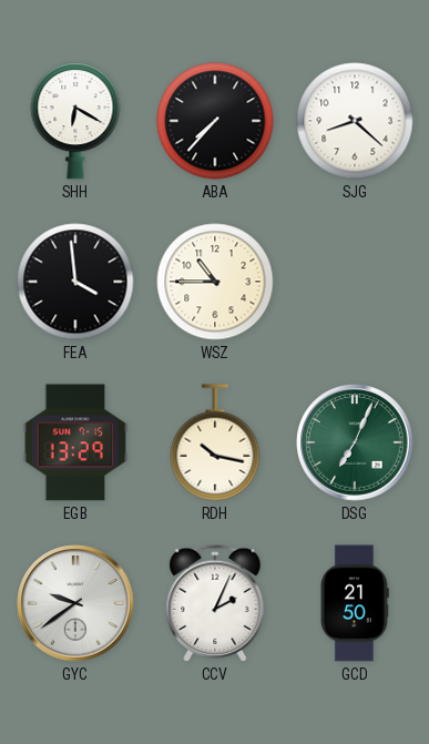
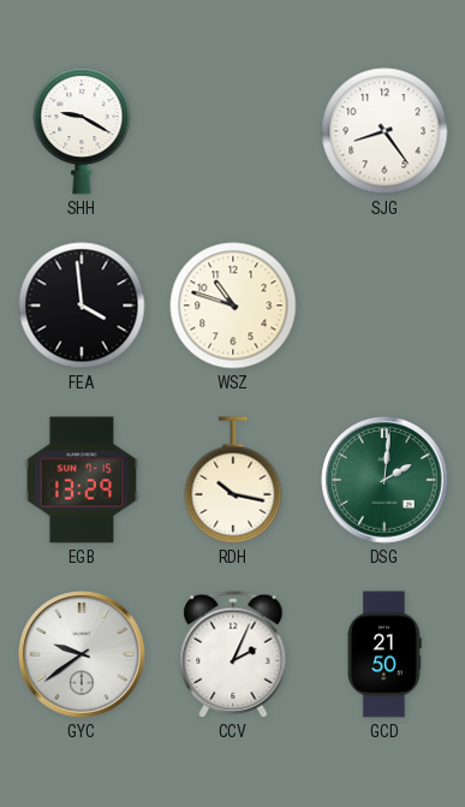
SHH: 6:20 -> 9:20 (82, 132)
ABA: 7:37 -> none (215, 121)
SJG: 8:22 -> 8:24 (384, 131)
WSZ: 10:45 -> 10:48 (233, 305)
DSG: 7:04 -> 2:01 (384, 480)
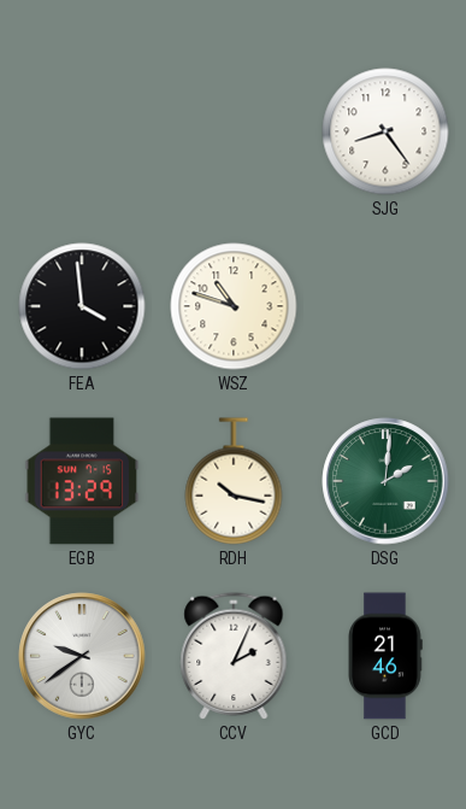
SHH: 9:20 -> none (82, 132)
GCD: 21:50 -> 21:46 (385, 656)
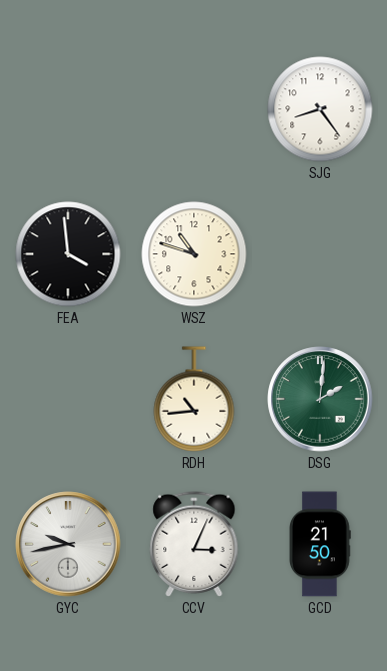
EGB: 13:29 -> none (82, 481)
RDH: 10:17 -> 10:44 (194, 399)
GYC: 9:39 -> 9:43 (68, 544)
CCV: 2:04 -> 3:04 (194, 544)
GCD: 21:46 -> 21:50 (320, 544)
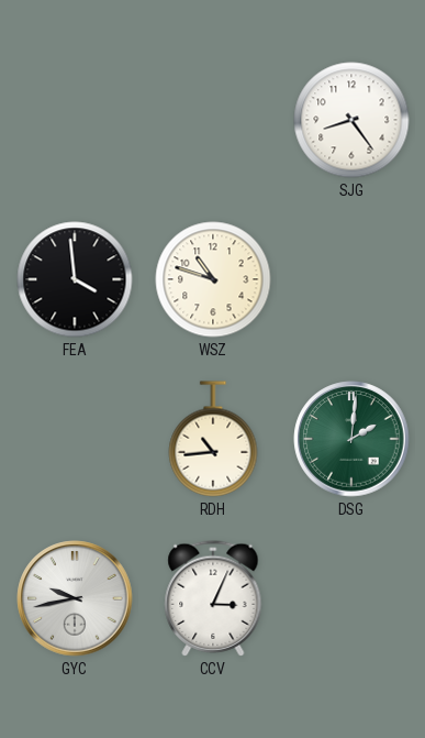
GCD: 21:50 -> none (320, 544)
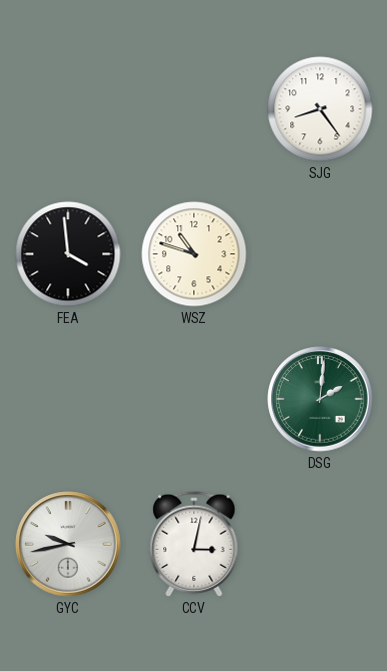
RDH: 10:44 -> none (213, 439)
CCV: 3:04 -> 3:02 (194, 544)
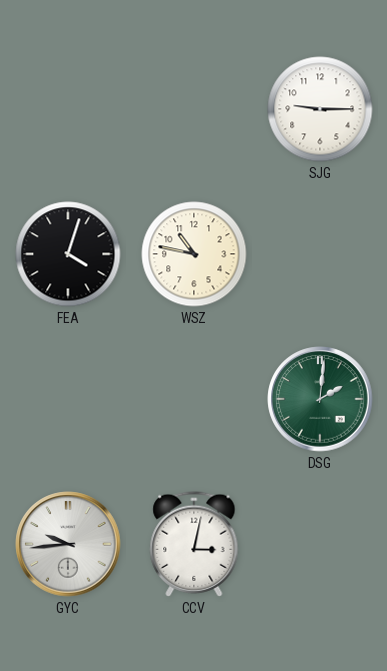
SJG: 8:24 -> 9:15 (320, 109)
FEA: 3:59 -> 4:03 (68, 254)
WSZ: 10:48 -> 10:47 (194, 254)
GYC: 9:43 -> 9:44 (68, 544)
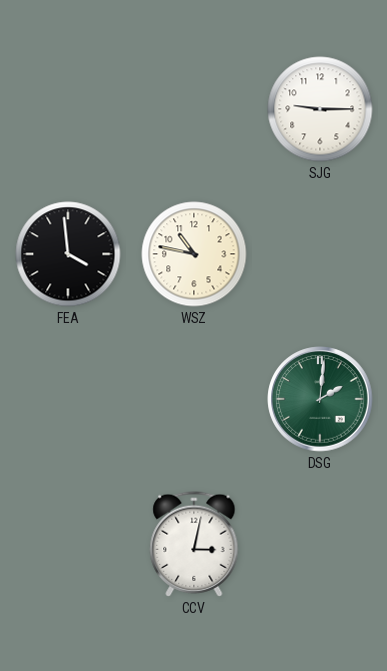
FEA: 4:03 -> 3:59 (68, 254)
GYC: 9:44 -> none (68, 544)
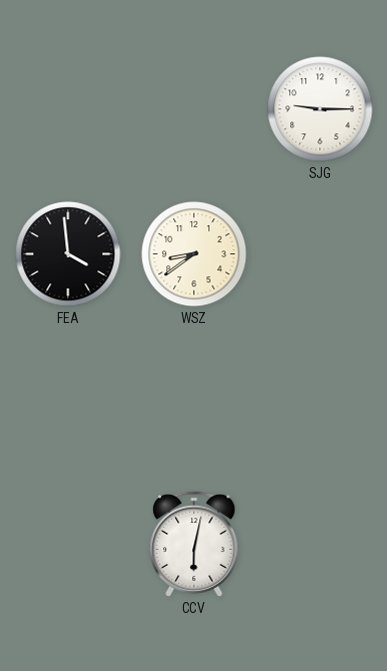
WSZ: 10:47 -> 8:39 (194, 254)
DSG: 2:01 -> none (320, 399)
CCV: 3:02 -> 6:02 (194, 544)
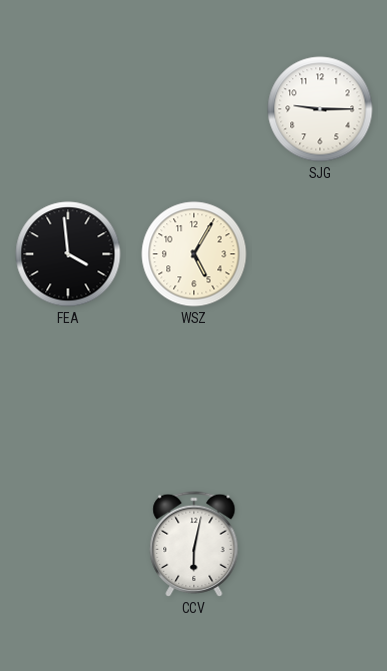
WSZ: 8:39 -> 5:05 (194, 254)
